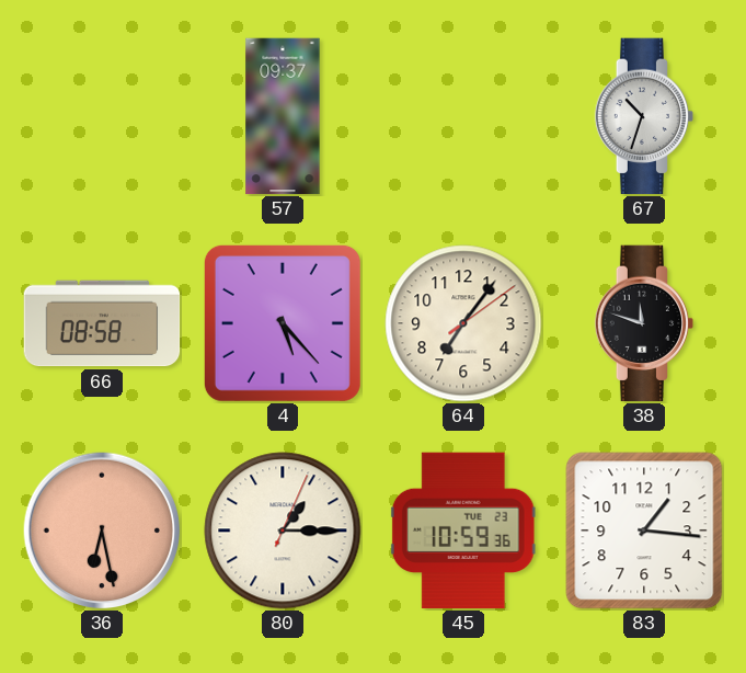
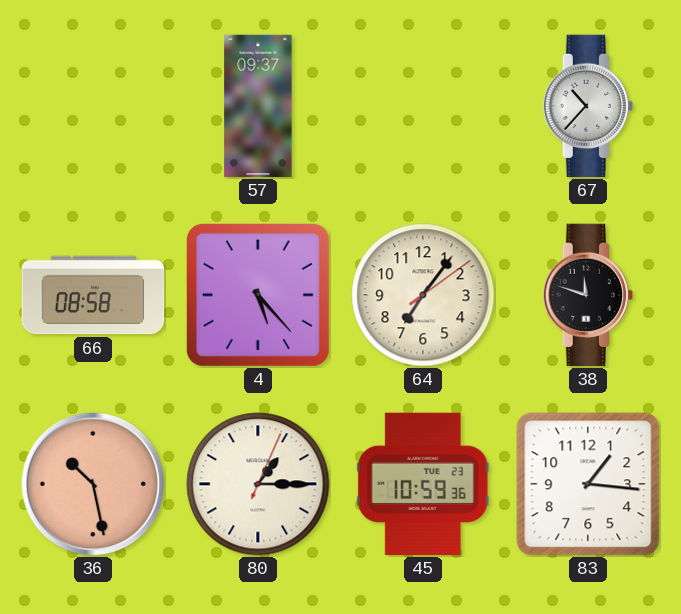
67: 10:33 -> 10:37 (588, 106)
36: 6:28 -> 10:28 (93, 484)
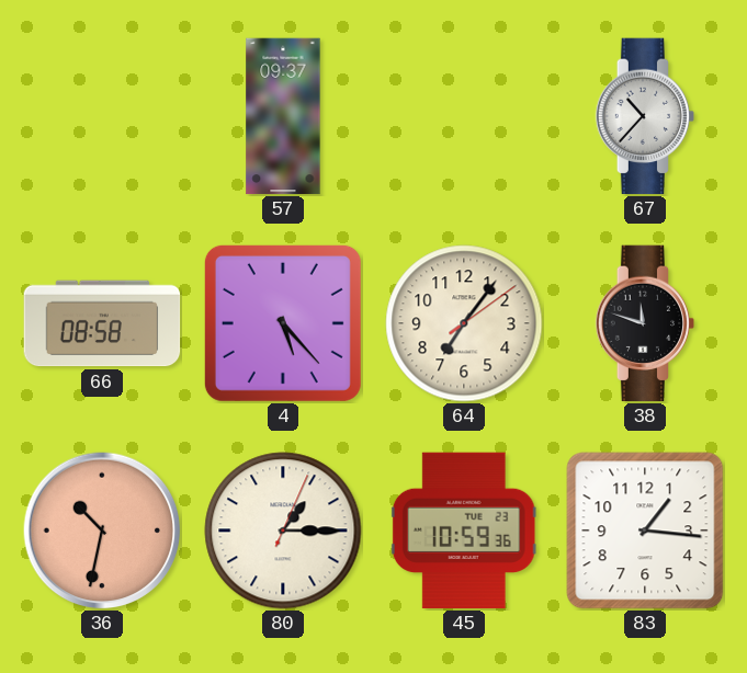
36: 10:28 -> 10:32 (102, 531)
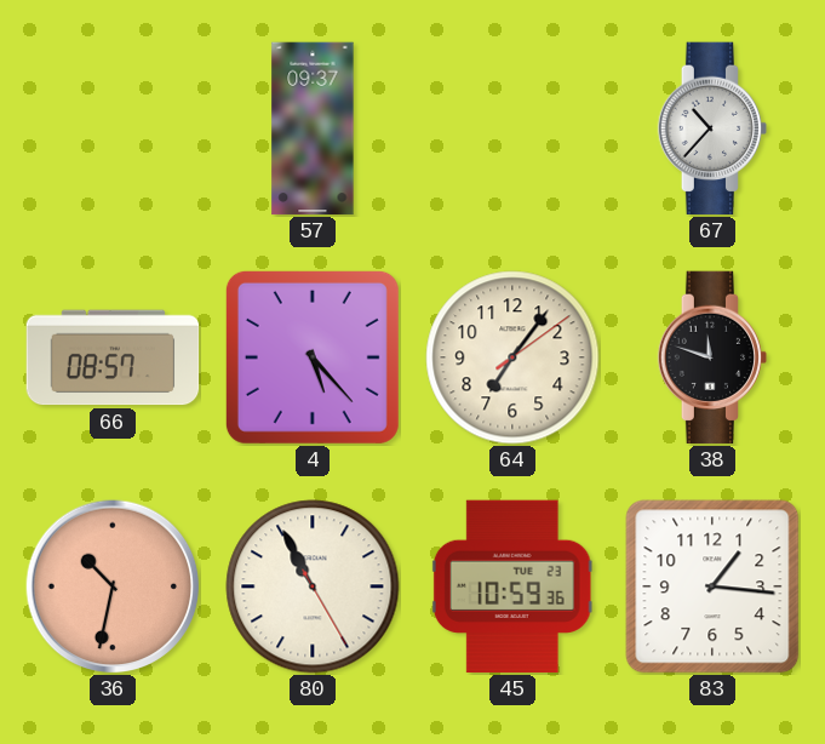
66: 08:58 -> 08:57 (113, 357)
80: 1:15 -> 10:55 (313, 586)
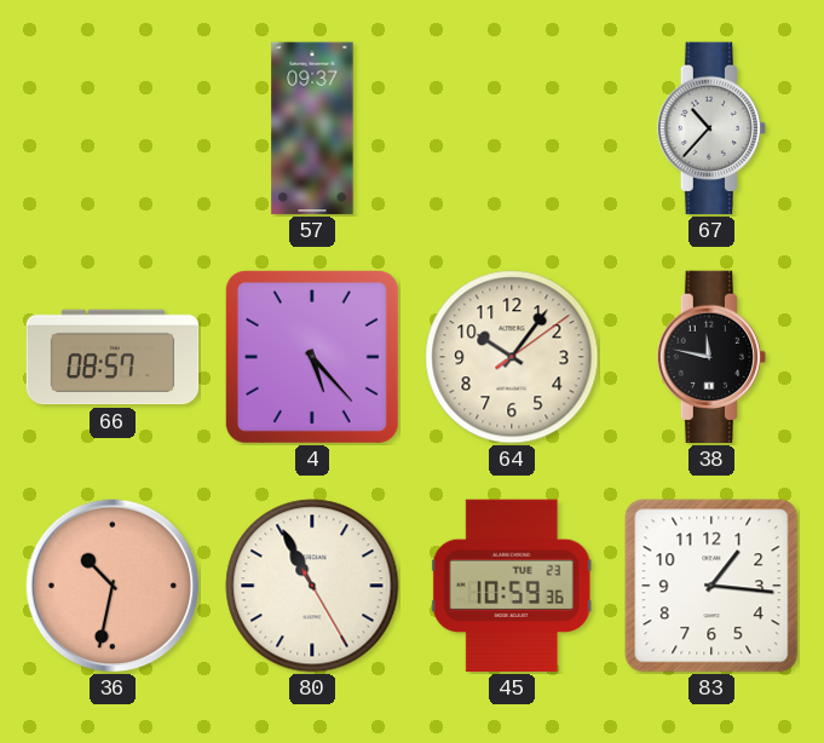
64: 7:06 -> 10:06 (512, 357)
38: 11:48 -> 11:47 (711, 357)
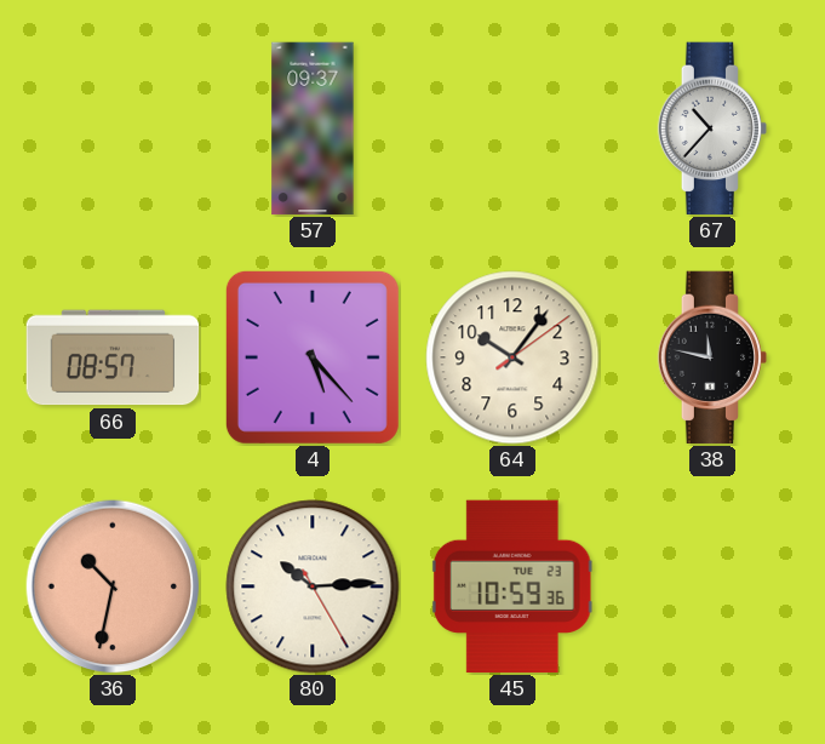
80: 10:55 -> 10:14 (313, 586)
83: 1:16 -> none (711, 586)
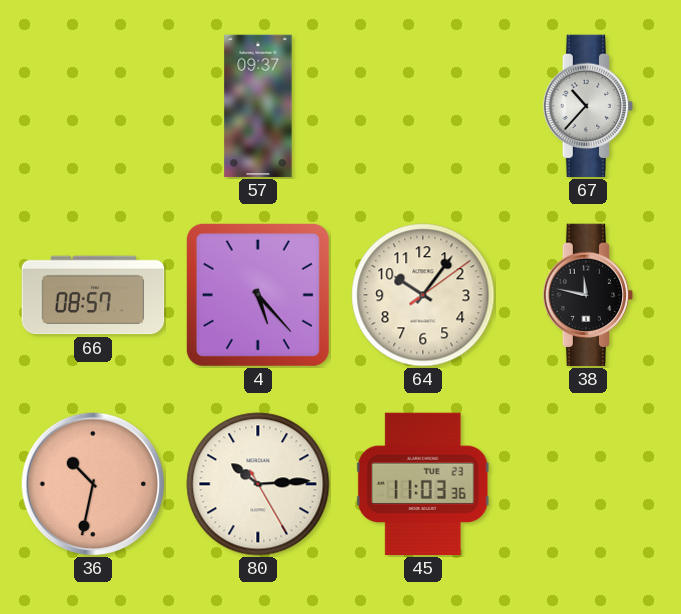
45: 10:59 -> 11:03 (423, 484)
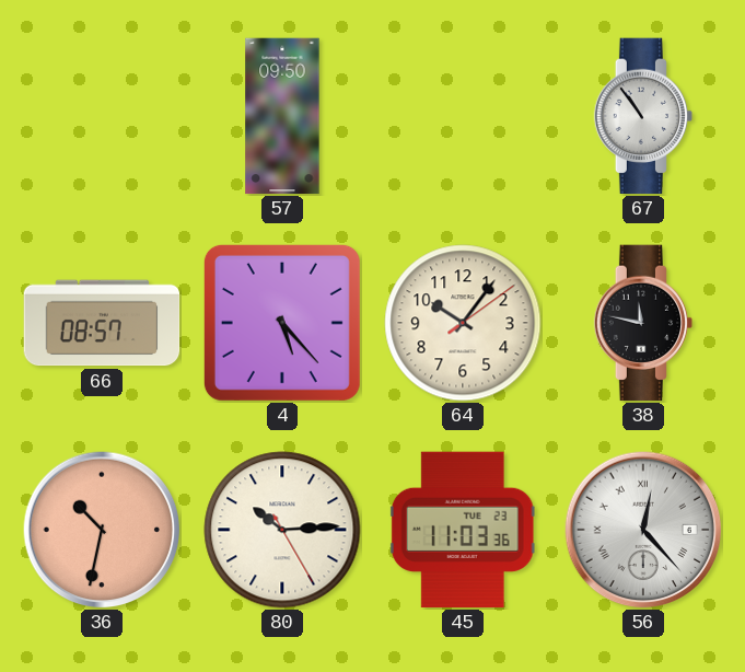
57: 09:37 -> 09:50 (282, 116)
67: 10:37 -> 10:54 (643, 116)
56: none -> 12:23 (643, 530)
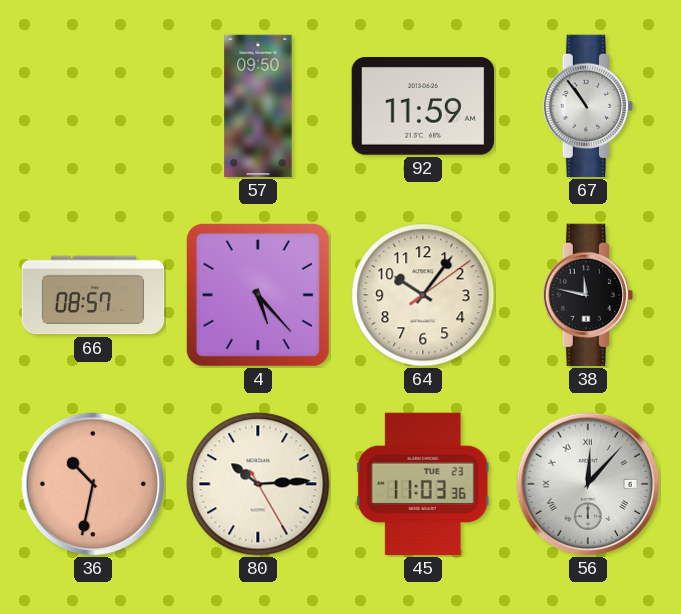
92: none -> 11:59 (423, 107)
56: 12:23 -> 12:07 (588, 484)
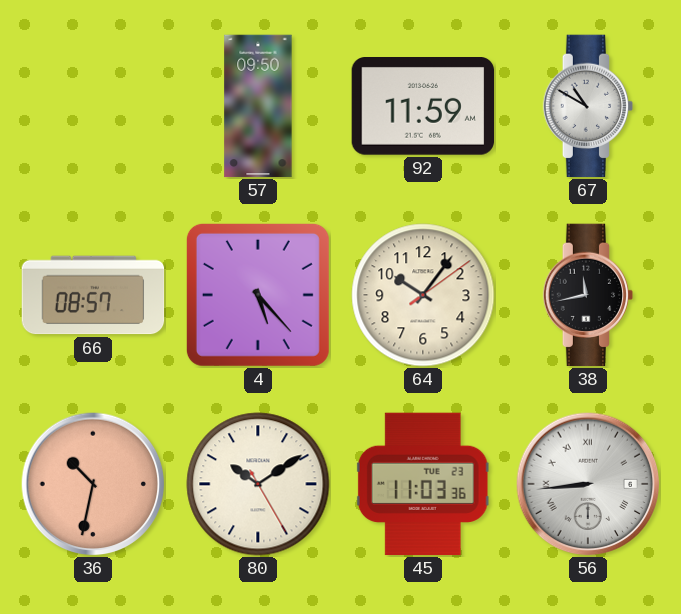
67: 10:54 -> 10:50 (588, 106)
38: 11:47 -> 11:43 (588, 295)
80: 10:14 -> 10:09 (258, 484)
56: 12:07 -> 8:44 (588, 484)
